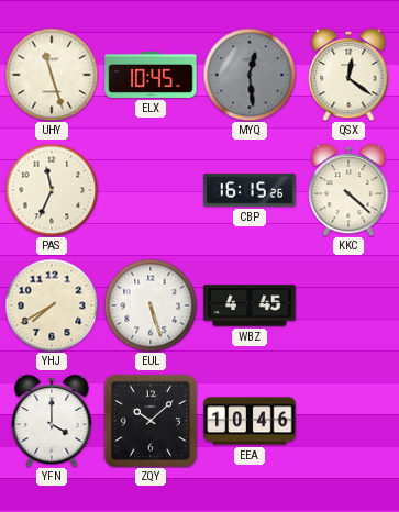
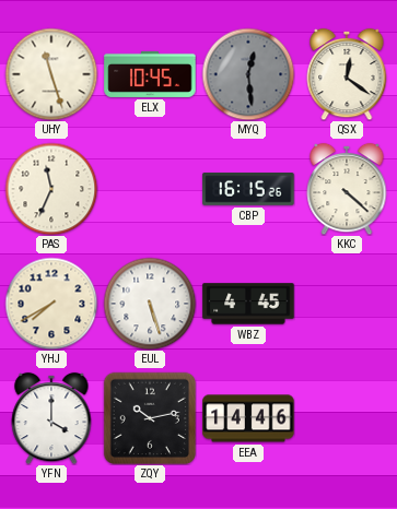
ZQY: 10:08 -> 10:13 (149, 417)
EEA: 10:46 -> 14:46 (248, 418)
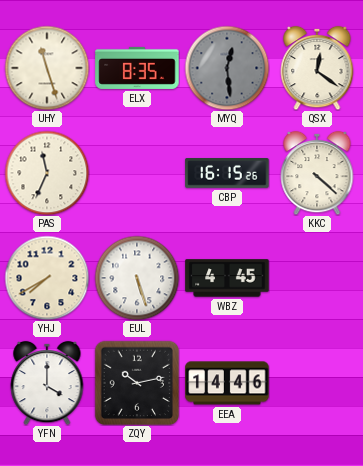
ELX: 10:45 -> 8:35 (137, 68)
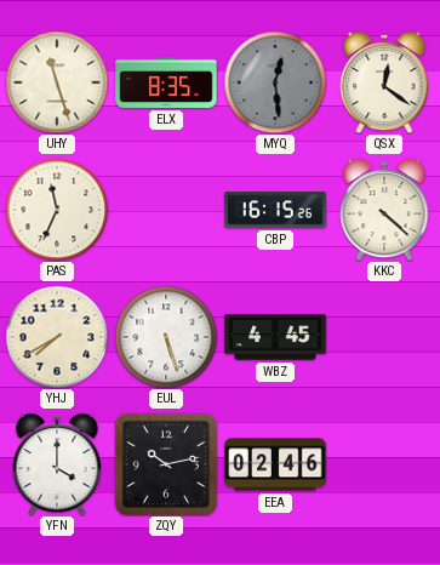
EEA: 14:46 -> 02:46 (275, 464)
